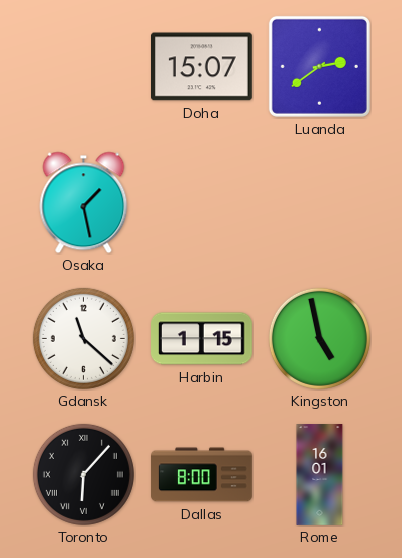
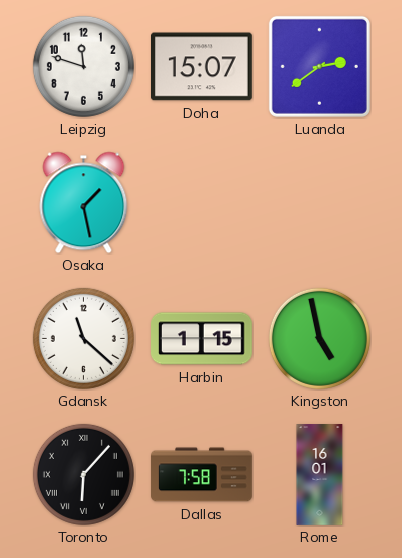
Leipzig: none -> 11:48 (83, 66)
Dallas: 8:00 -> 7:58 (202, 475)
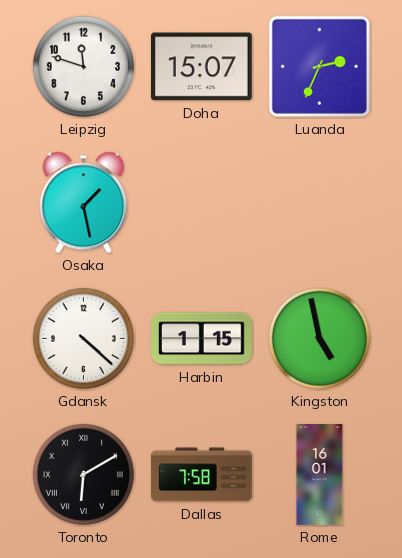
Luanda: 2:39 -> 2:34 (319, 66)
Gdansk: 11:22 -> 4:22 (83, 338)
Toronto: 6:07 -> 6:10 (83, 474)
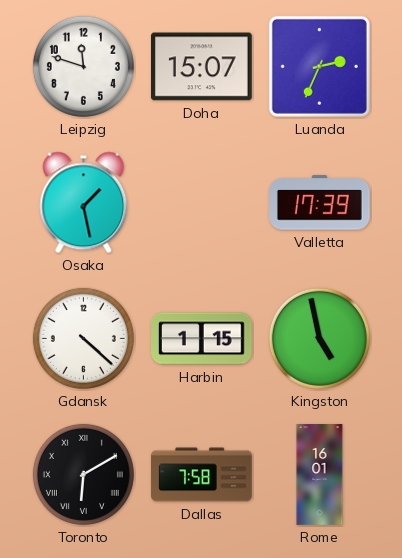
Valletta: none -> 17:39 (320, 203)
